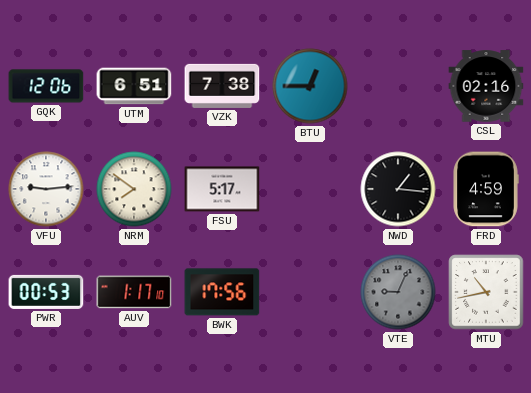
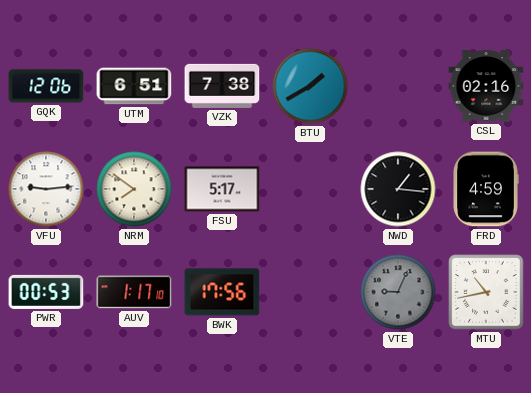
BTU: 12:45 -> 1:40 (310, 86)
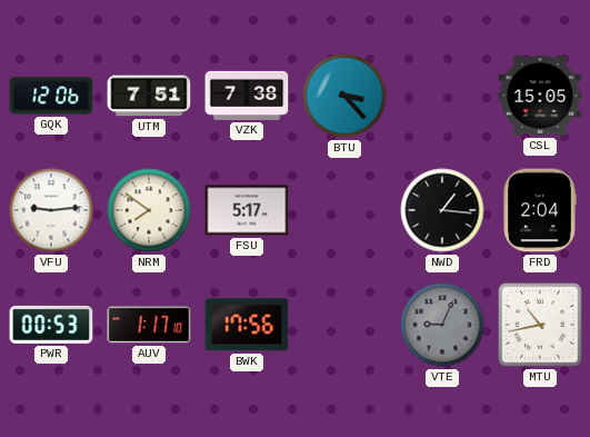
UTM: 6:51 -> 7:51 (149, 96)
BTU: 1:40 -> 3:23 (344, 96)
CSL: 02:16 -> 15:05 (540, 96)
FRD: 4:59 -> 2:04 (540, 210)
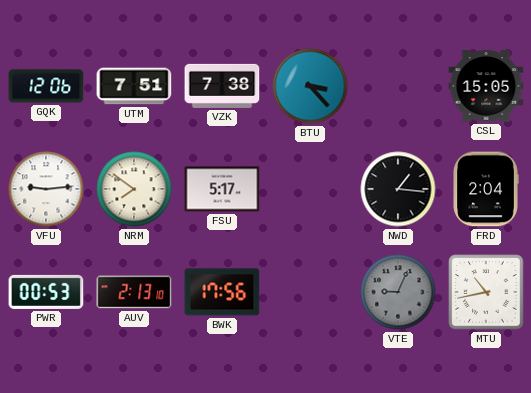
AUV: 1:17 -> 2:13 (134, 292)
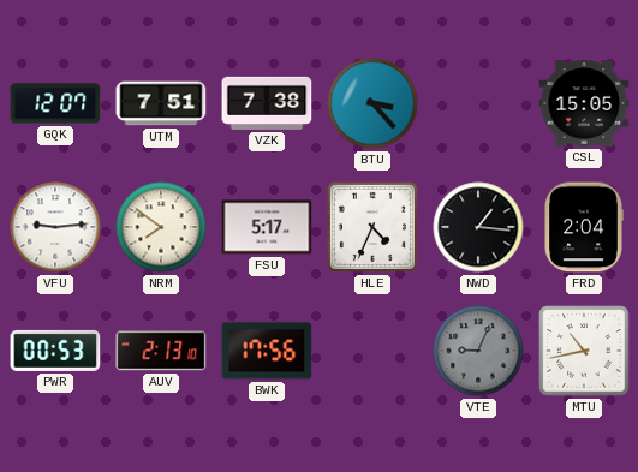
GQK: 12:06 -> 12:07 (55, 103)
HLE: none -> 4:34 (372, 227)
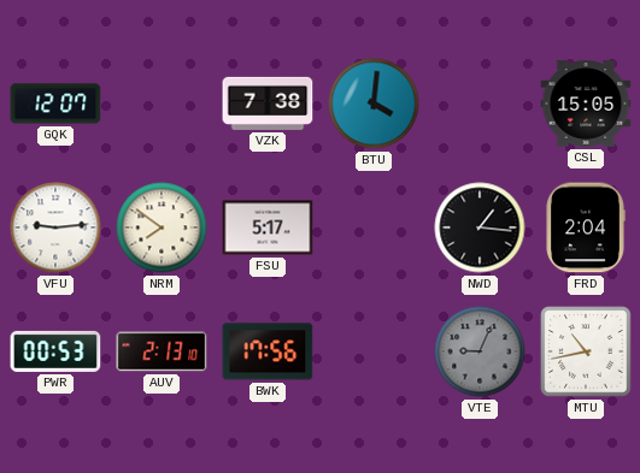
UTM: 7:51 -> none (161, 103)
BTU: 3:23 -> 4:01 (374, 104)
HLE: 4:34 -> none (372, 227)
